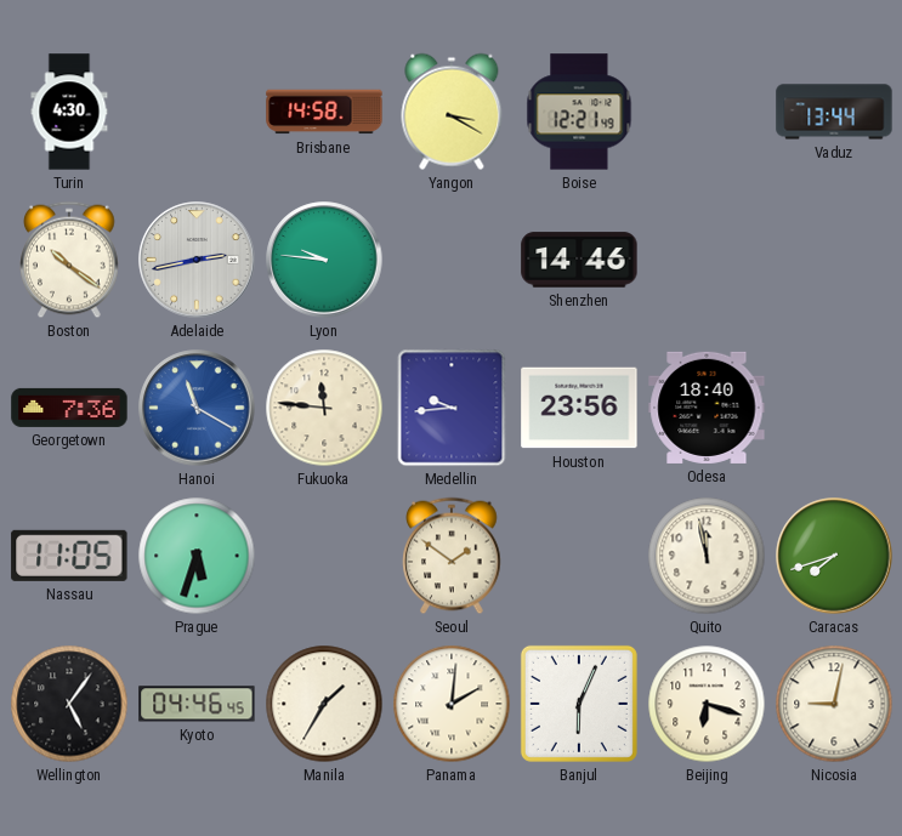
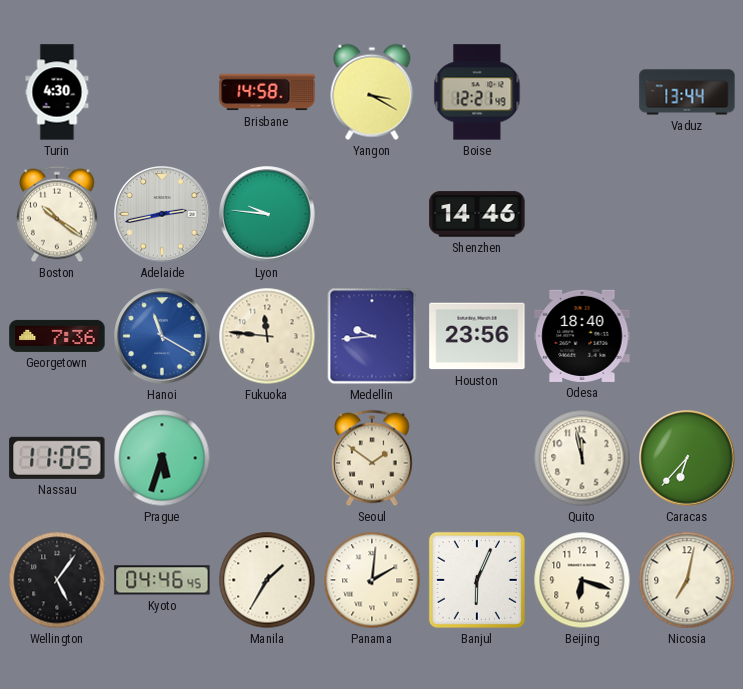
Caracas: 7:42 -> 6:37 (687, 458)
Nicosia: 9:02 -> 7:02 (687, 580)
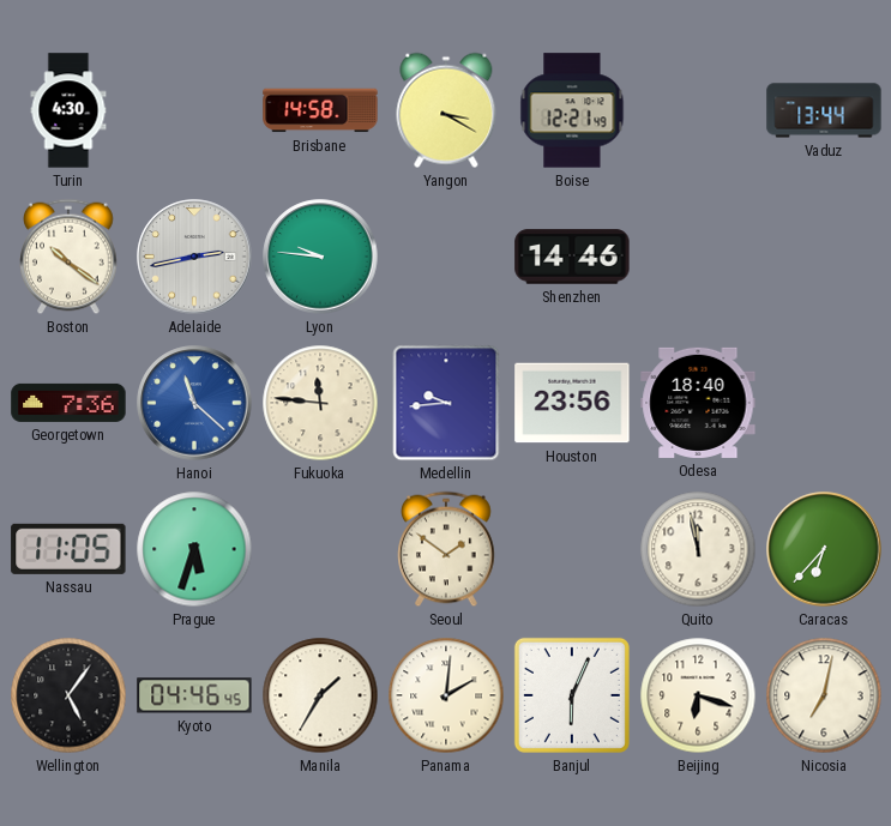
Hanoi: 11:20 -> 11:22 (194, 403)
